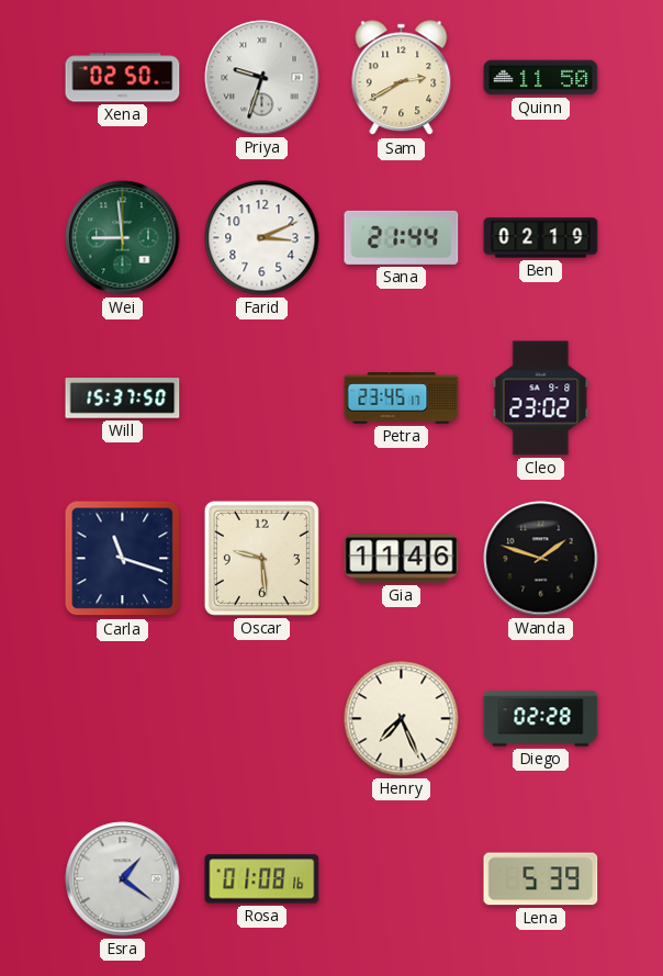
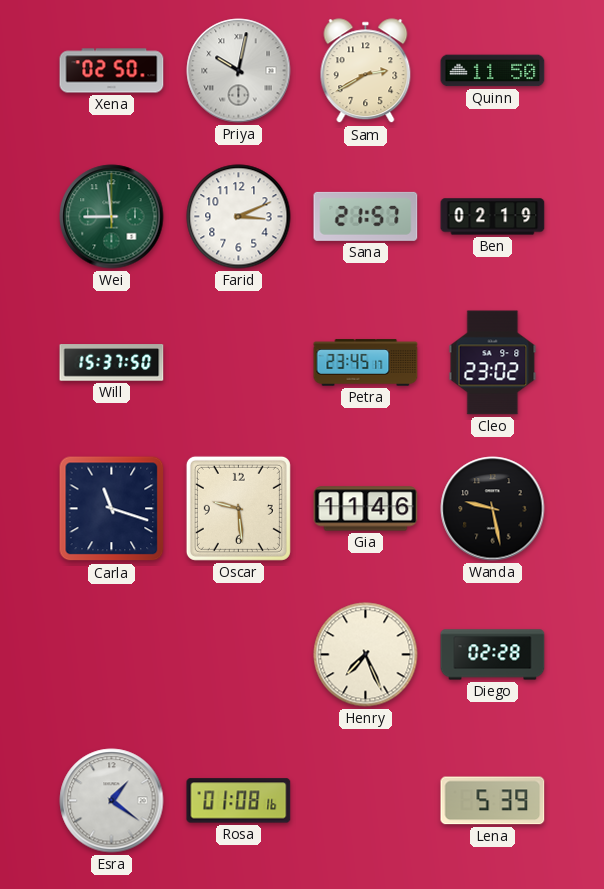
Priya: 9:33 -> 10:02 (239, 71)
Sana: 21:44 -> 21:57 (366, 216)
Wanda: 1:48 -> 9:28 (493, 509)
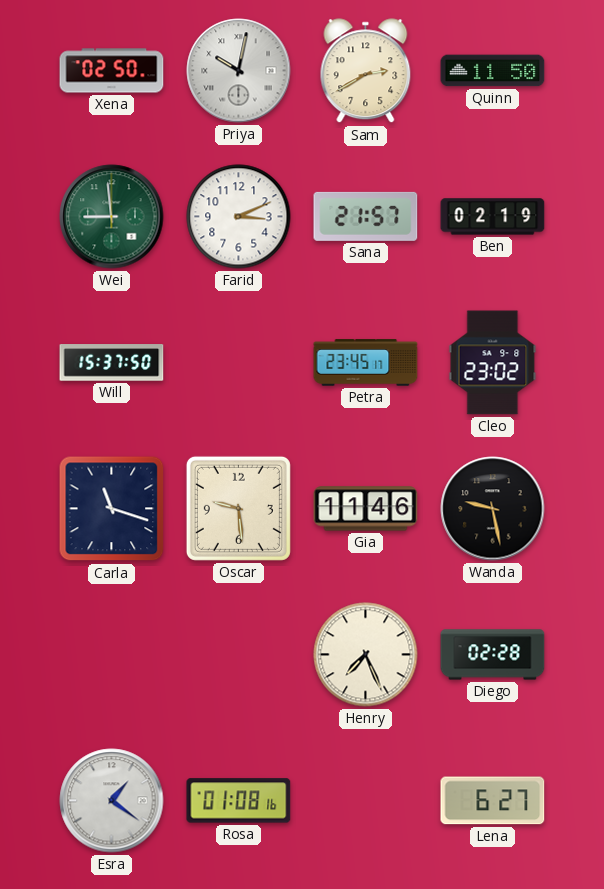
Lena: 5:39 -> 6:27 (493, 801)
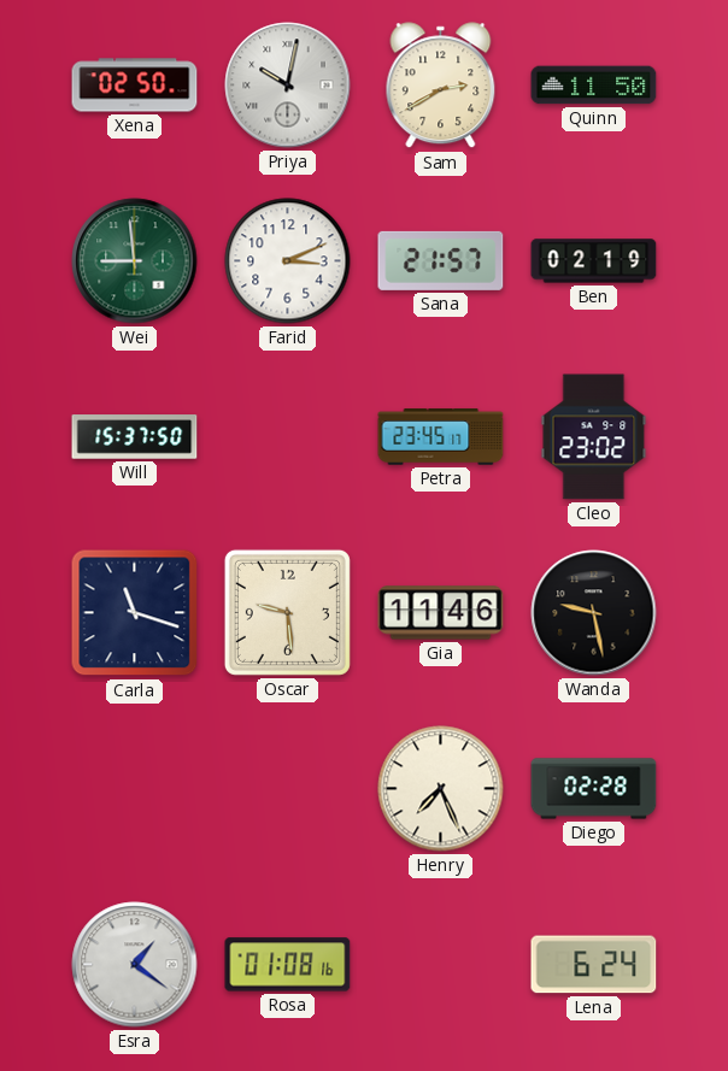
Lena: 6:27 -> 6:24 (594, 965)
